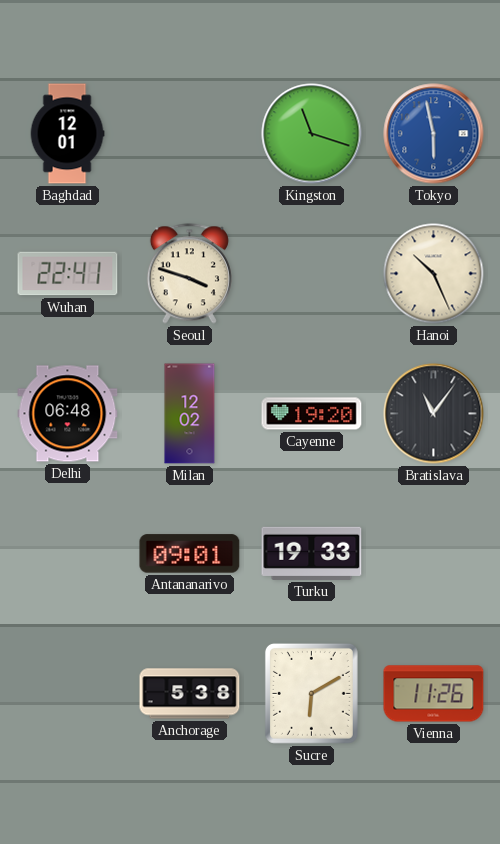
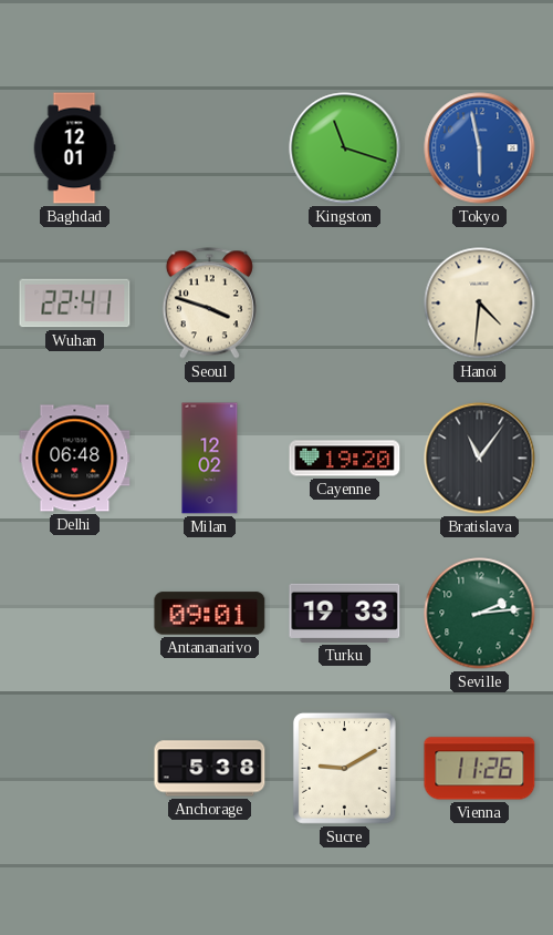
Hanoi: 10:26 -> 4:31 (480, 304)
Seville: none -> 2:14 (480, 614)
Sucre: 6:10 -> 9:10 (344, 768)
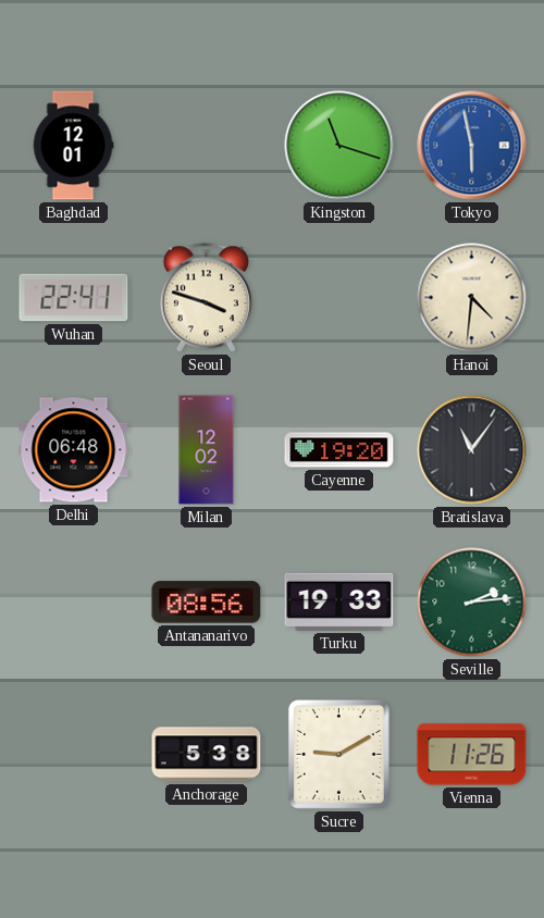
Antananarivo: 09:01 -> 08:56 (207, 603)
